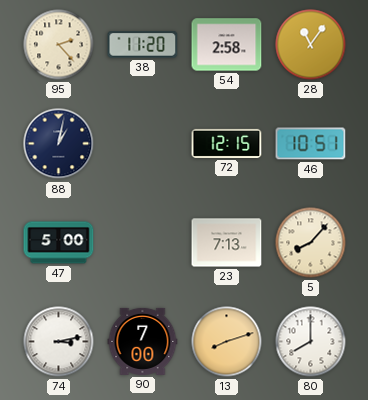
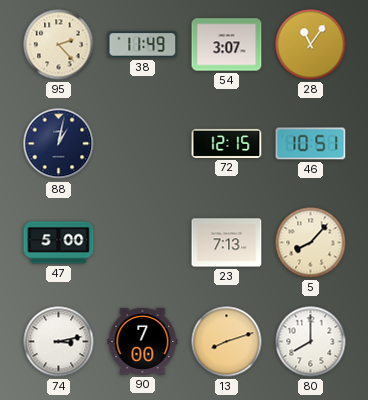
38: 11:20 -> 11:49 (143, 45)
54: 2:58 -> 3:07 (227, 45)
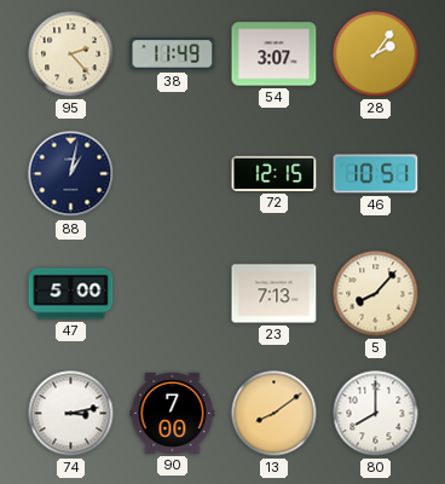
28: 11:06 -> 2:06 (376, 54)
13: 8:12 -> 8:09 (274, 414)
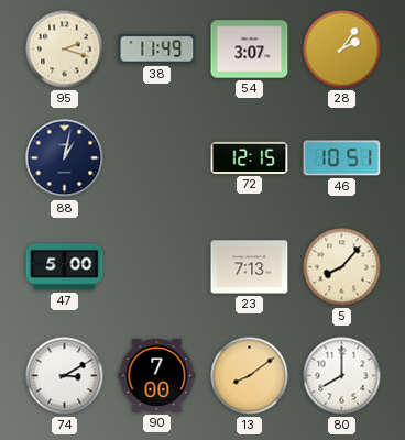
95: 2:23 -> 2:18 (65, 50)
74: 3:13 -> 3:10 (65, 376)
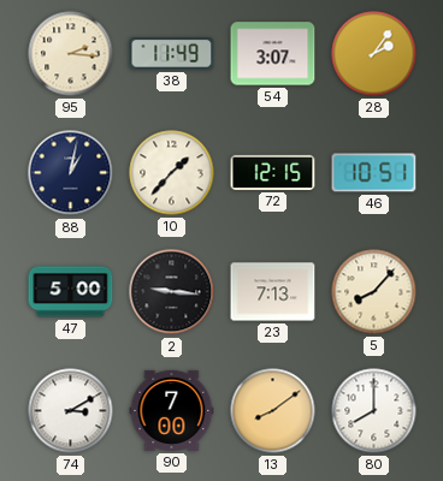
95: 2:18 -> 2:16 (71, 54)
10: none -> 1:37 (172, 173)
2: none -> 9:16 (172, 292)
